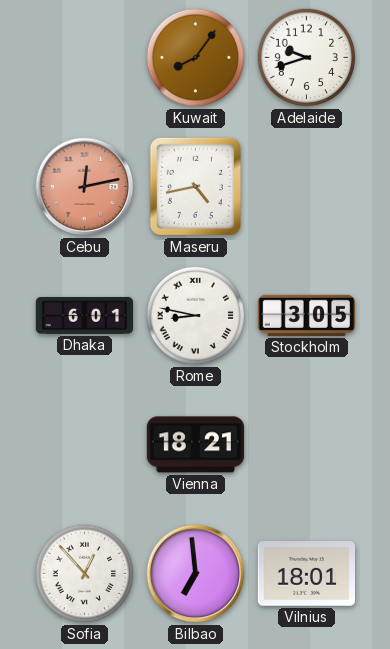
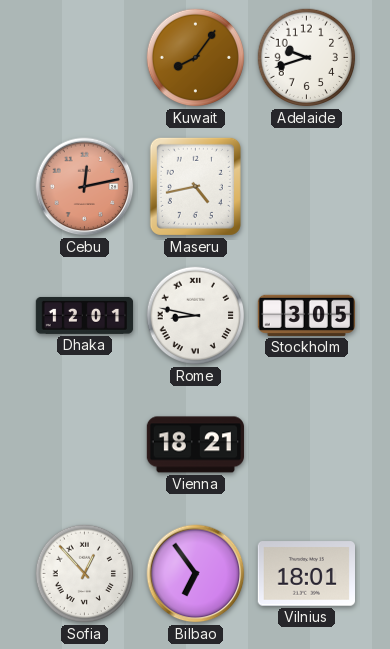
Dhaka: 6:01 -> 12:01 (85, 315)
Bilbao: 6:59 -> 6:54 (196, 574)
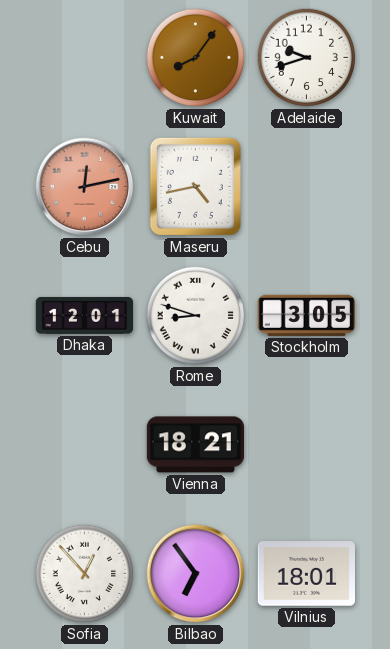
Rome: 8:47 -> 8:48 (196, 316)
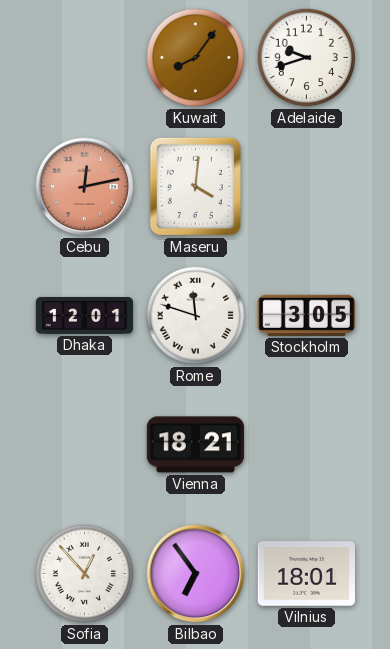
Maseru: 4:43 -> 4:01 (195, 186)
Rome: 8:48 -> 11:48 (196, 316)
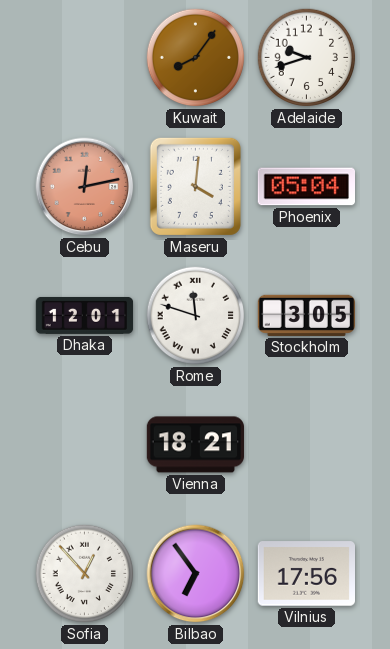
Phoenix: none -> 05:04 (306, 187)
Vilnius: 18:01 -> 17:56 (306, 574)
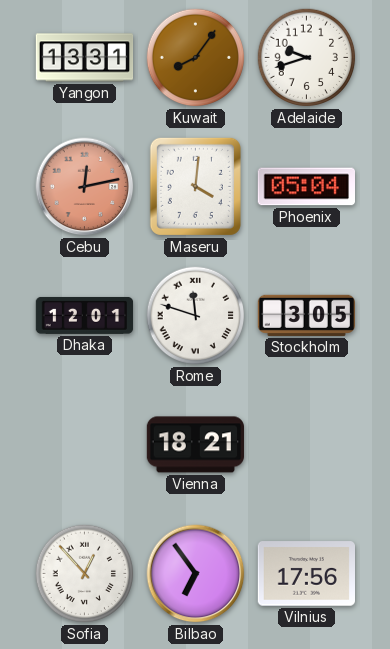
Yangon: none -> 13:31 (85, 58)
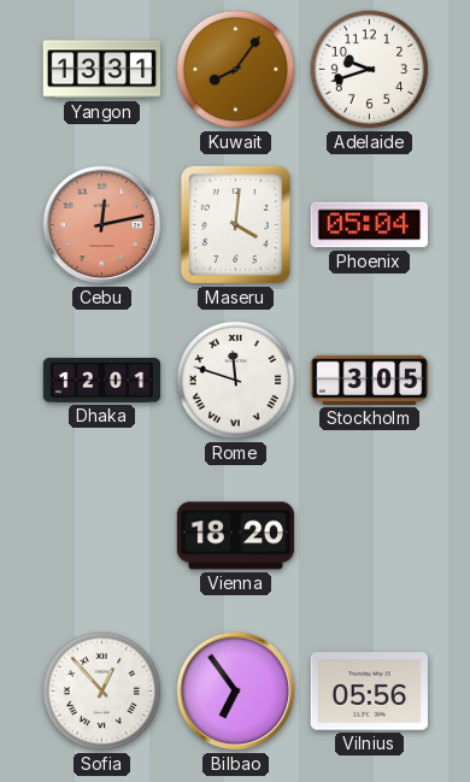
Vienna: 18:21 -> 18:20 (235, 536)
Vilnius: 17:56 -> 05:56 (369, 692)
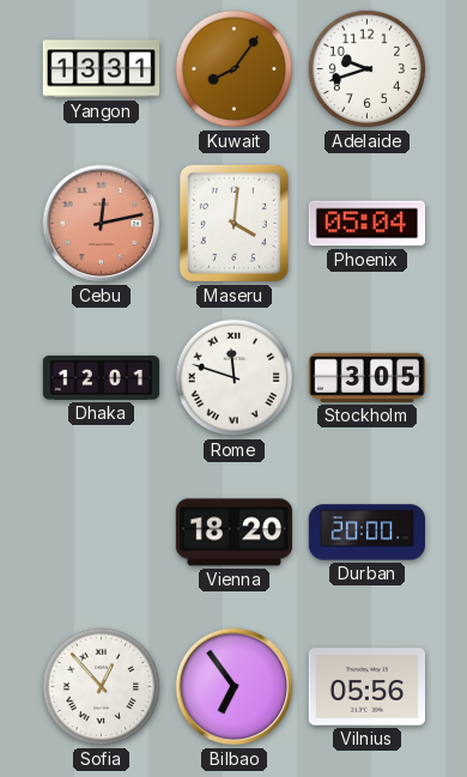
Durban: none -> 20:00 (366, 533)
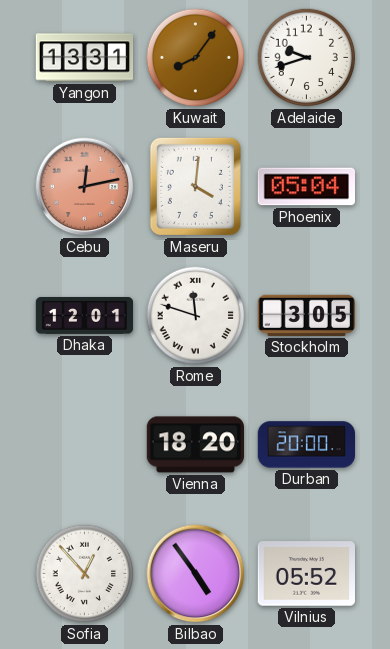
Bilbao: 6:54 -> 4:54 (196, 574)
Vilnius: 05:56 -> 05:52 (306, 574)
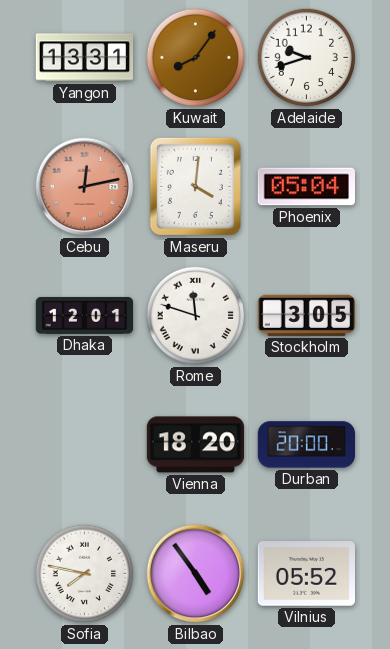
Sofia: 12:53 -> 7:47 (85, 574)
